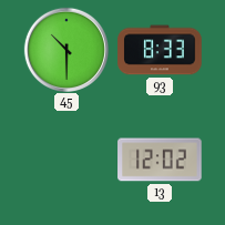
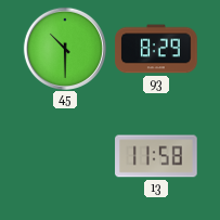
93: 8:33 -> 8:29 (156, 49)
13: 12:02 -> 11:58 (156, 156)
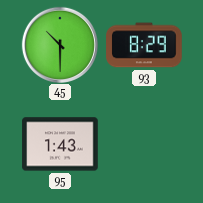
95: none -> 1:43 (60, 144)
13: 11:58 -> none (156, 156)
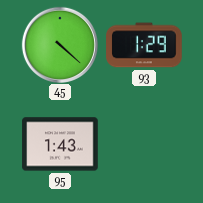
45: 10:30 -> 4:22 (60, 45)
93: 8:29 -> 1:29 (144, 45)
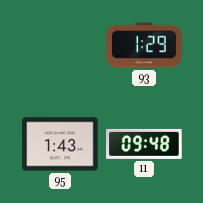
45: 4:22 -> none (60, 45)
11: none -> 09:48 (144, 144)
